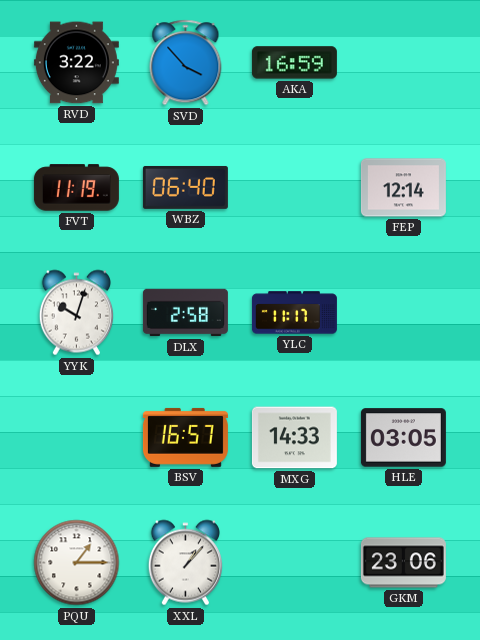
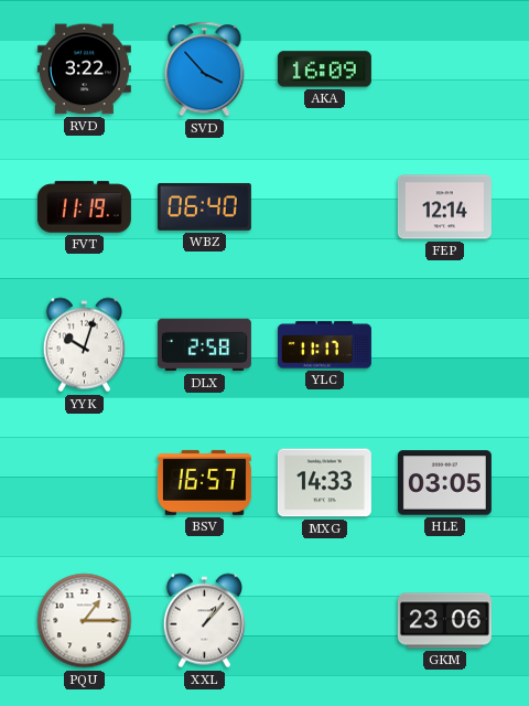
AKA: 16:59 -> 16:09 (324, 69)
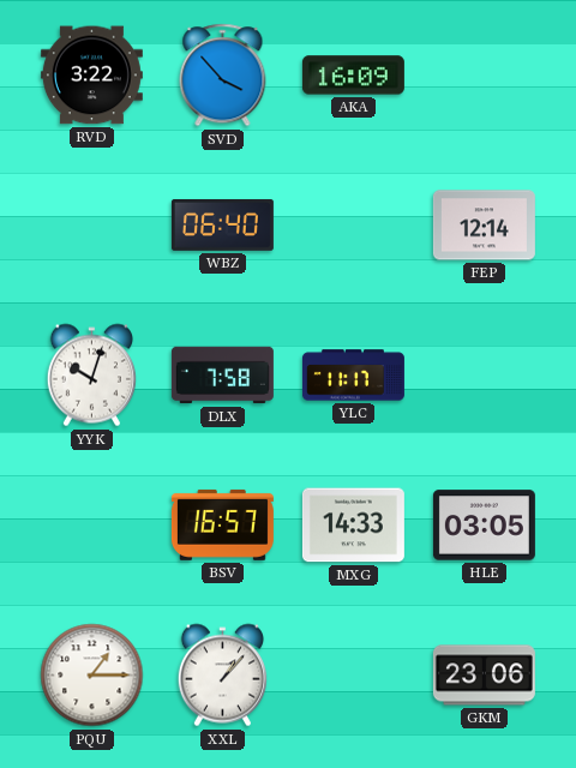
FVT: 11:19 -> none (84, 207)
DLX: 2:58 -> 7:58 (222, 376)
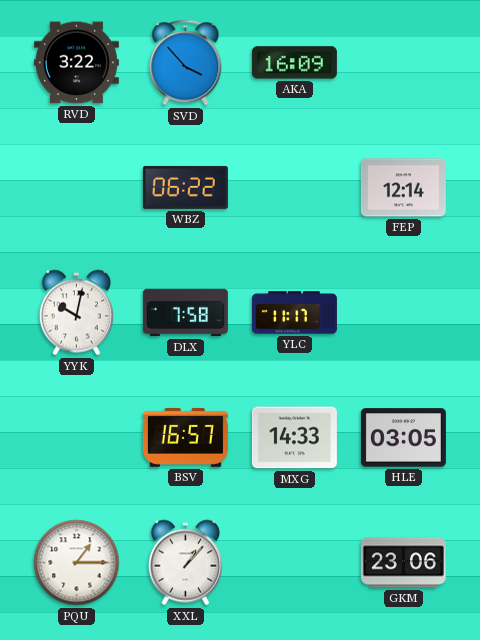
WBZ: 06:40 -> 06:22 (185, 187)
YYK: 10:03 -> 10:02 (76, 313)
